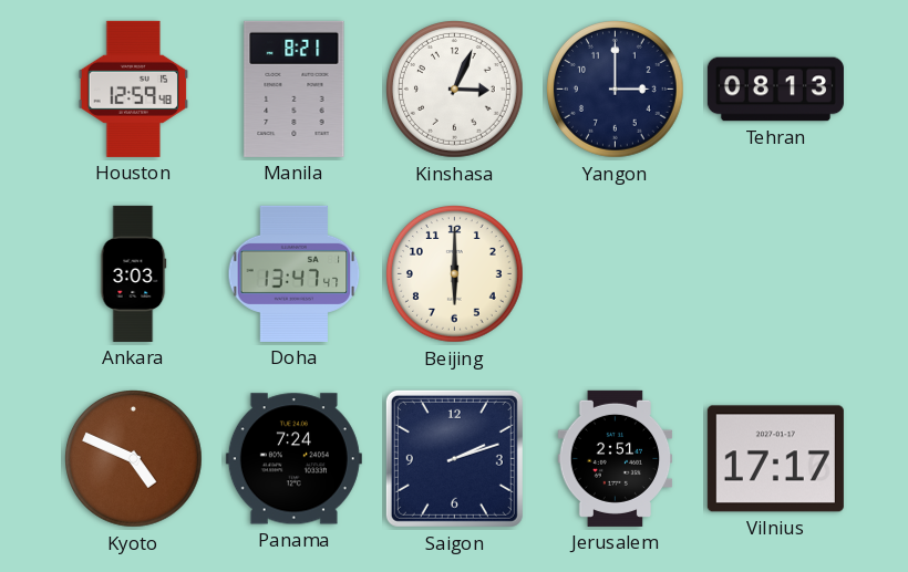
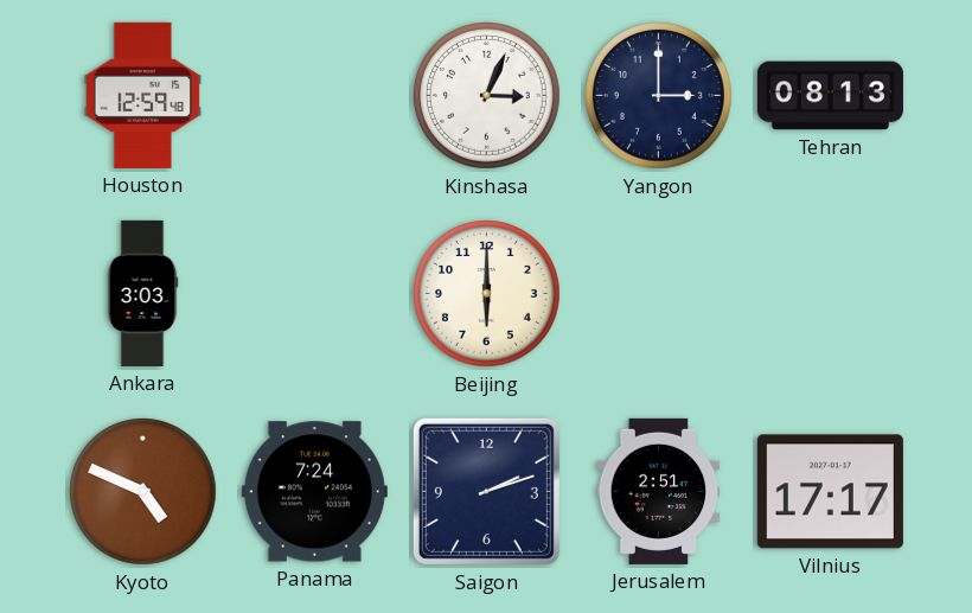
Manila: 8:21 -> none (295, 89)
Doha: 13:47 -> none (295, 273)
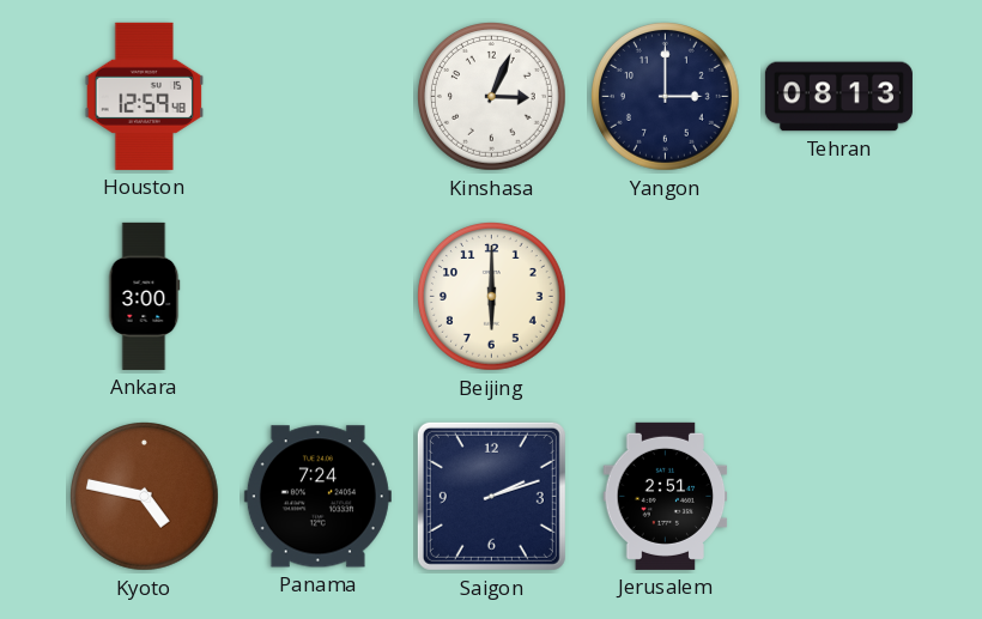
Ankara: 3:03 -> 3:00 (144, 296)
Kyoto: 4:49 -> 4:47 (145, 497)
Vilnius: 17:17 -> none (830, 492)
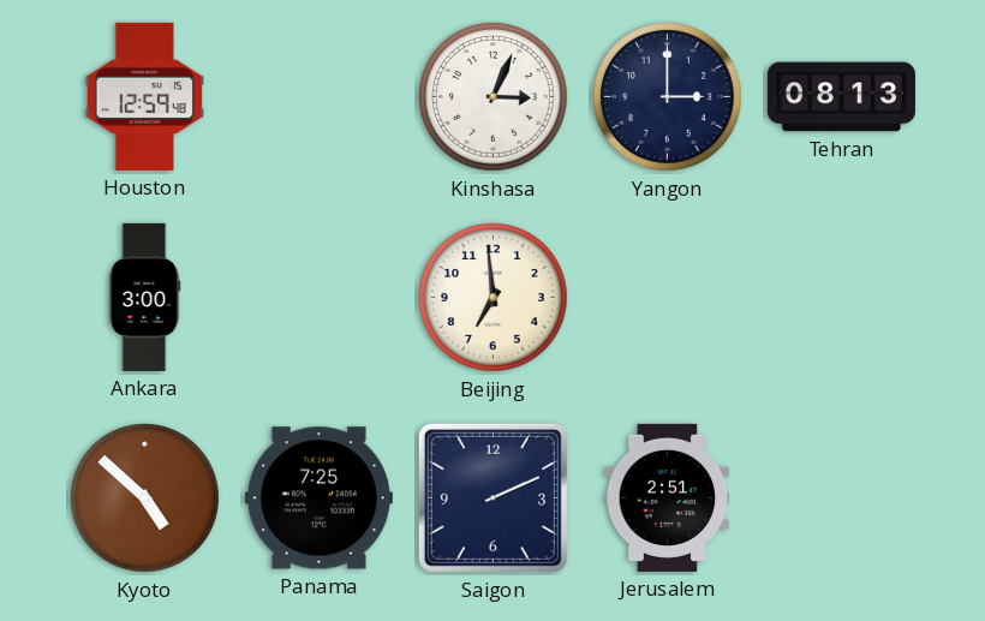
Beijing: 6:00 -> 6:59 (494, 298)
Kyoto: 4:47 -> 4:52 (145, 498)
Panama: 7:24 -> 7:25 (318, 498)
Saigon: 2:12 -> 2:11 (492, 497)
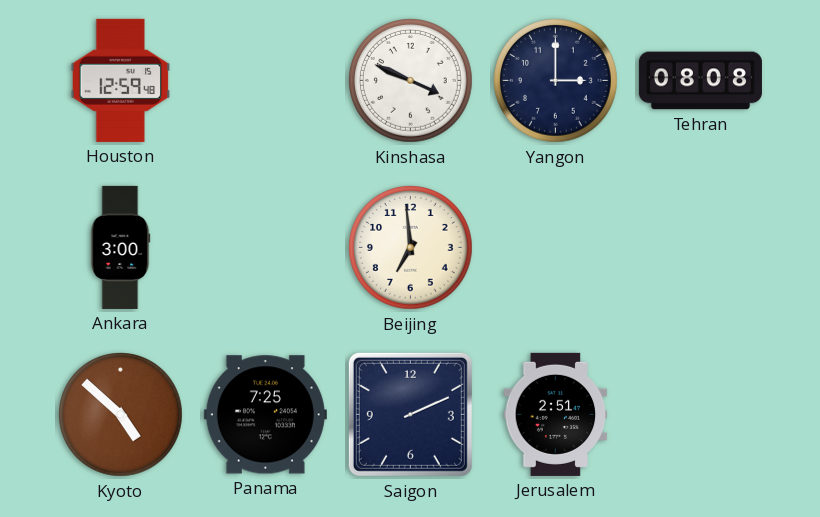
Kinshasa: 3:04 -> 3:49 (411, 81)
Tehran: 08:13 -> 08:08 (700, 81)
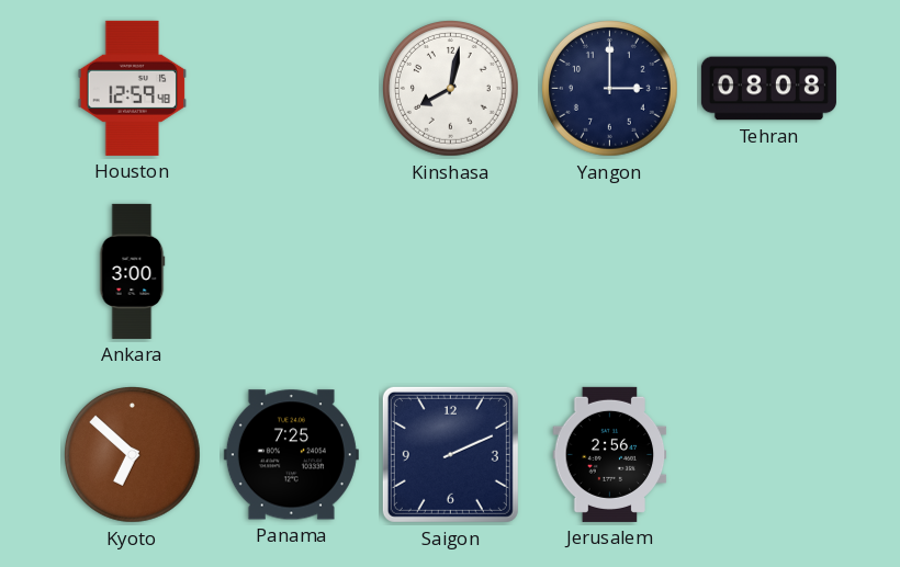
Kinshasa: 3:49 -> 8:02 (451, 89)
Beijing: 6:59 -> none (411, 248)
Kyoto: 4:52 -> 6:52 (133, 455)
Jerusalem: 2:51 -> 2:56 (610, 454)
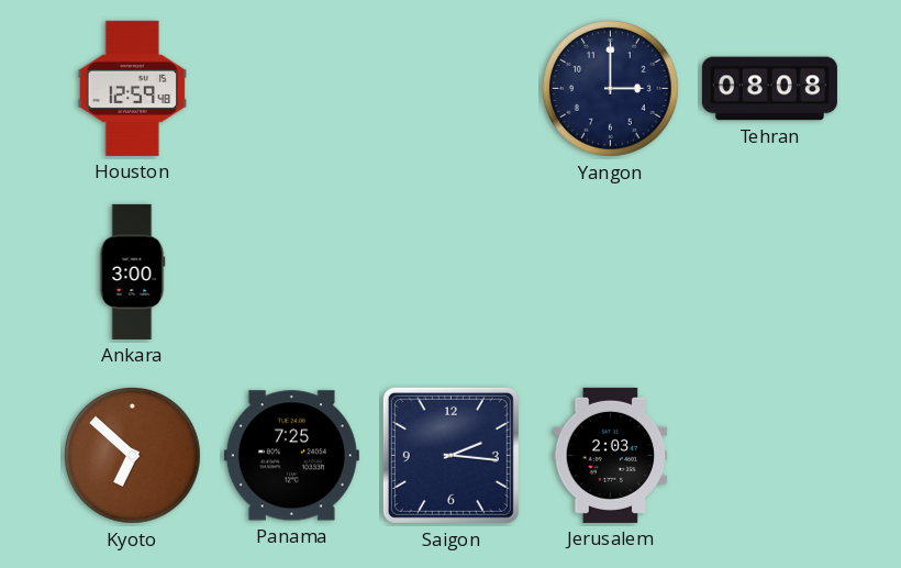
Kinshasa: 8:02 -> none (451, 89)
Saigon: 2:11 -> 2:16 (451, 455)
Jerusalem: 2:56 -> 2:03 (611, 455)
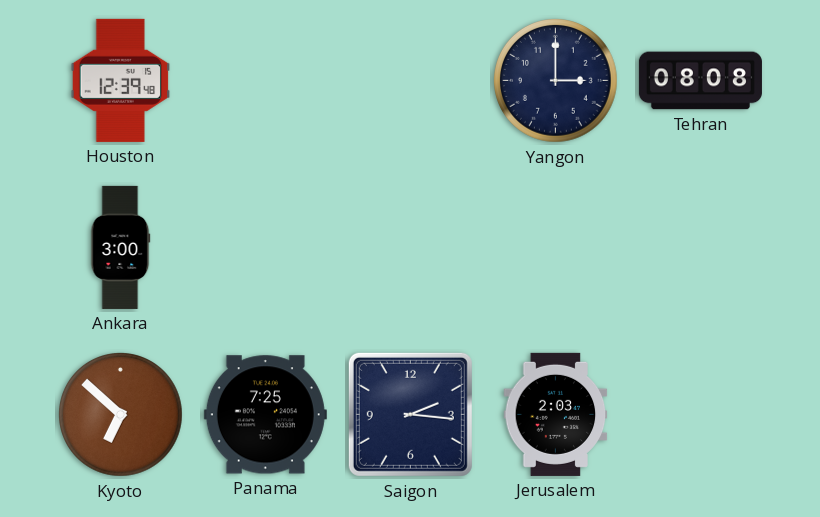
Houston: 12:59 -> 12:39 (121, 80)
